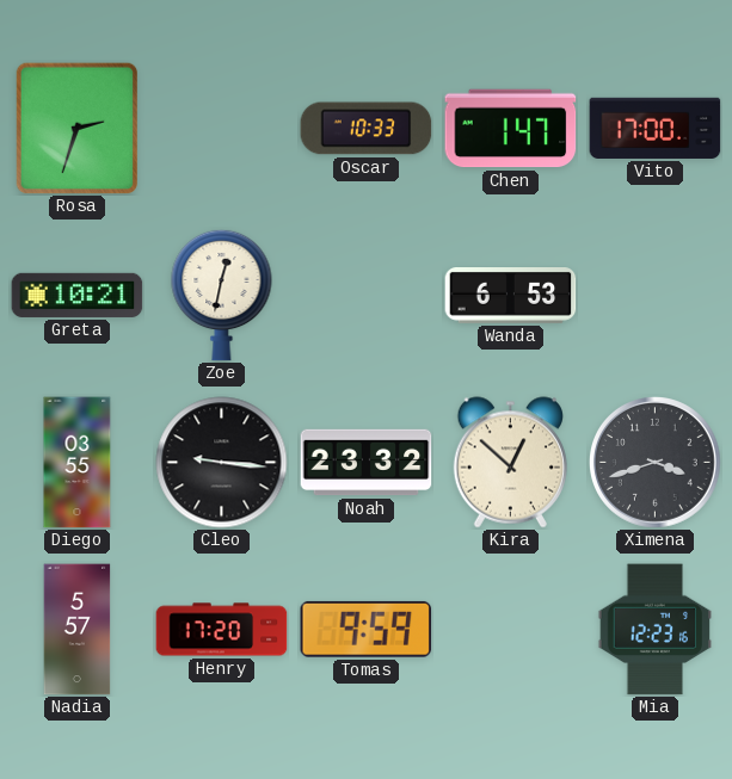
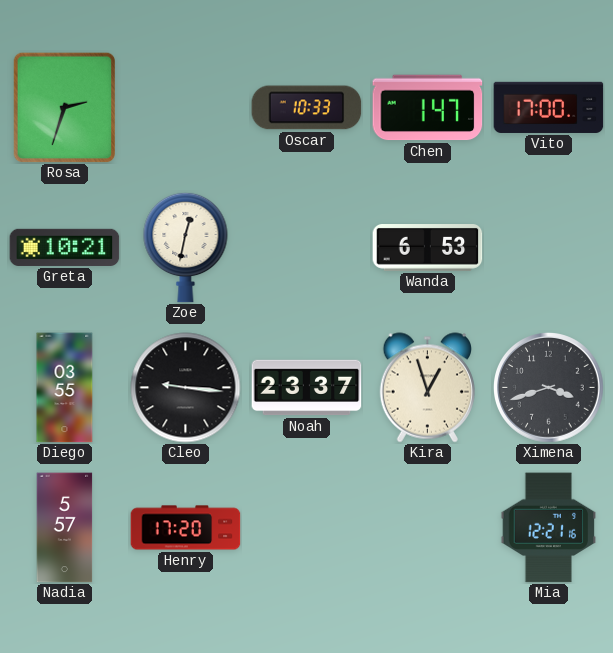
Noah: 23:32 -> 23:37 (307, 388)
Kira: 12:52 -> 12:57 (427, 388)
Tomas: 9:59 -> none (367, 629)
Mia: 12:23 -> 12:21 (549, 528)
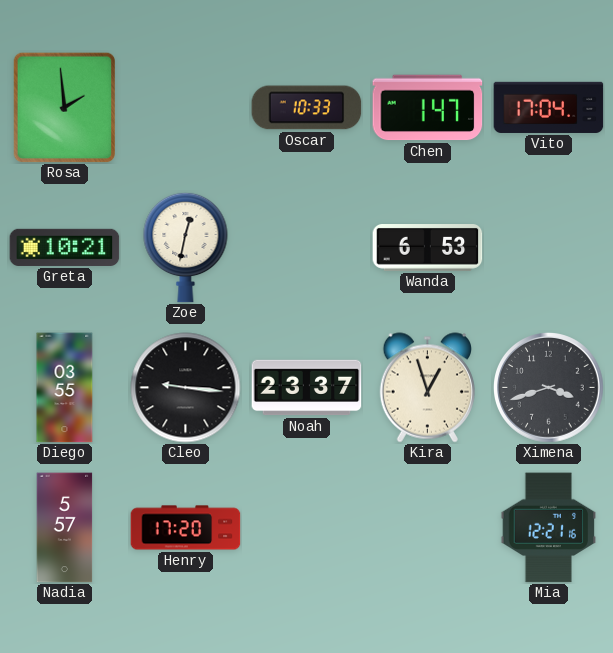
Rosa: 2:33 -> 1:59 (65, 107)
Vito: 17:00 -> 17:04 (549, 107)
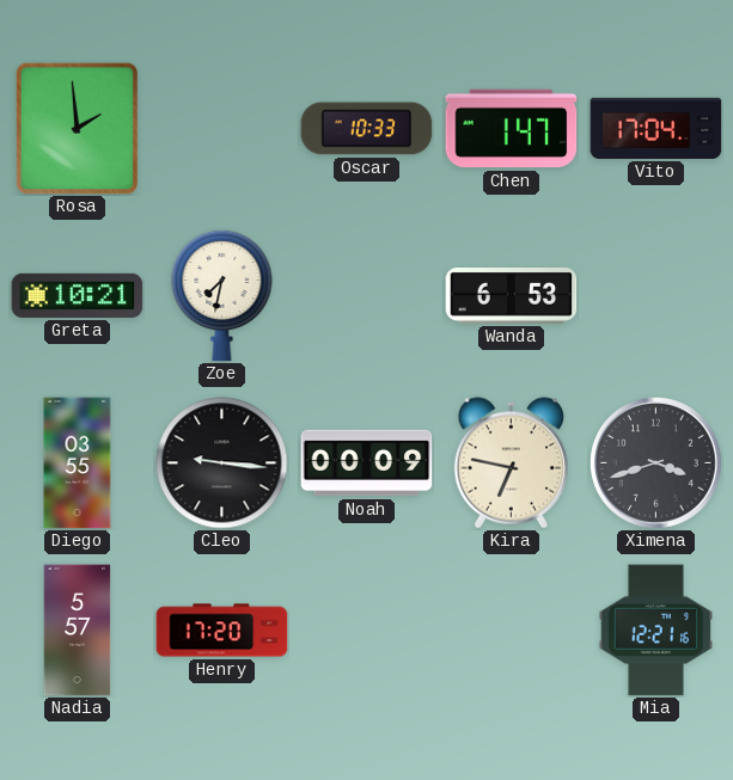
Zoe: 12:32 -> 7:32 (222, 295)
Noah: 23:37 -> 00:09 (367, 463)
Kira: 12:57 -> 6:47 (511, 463)
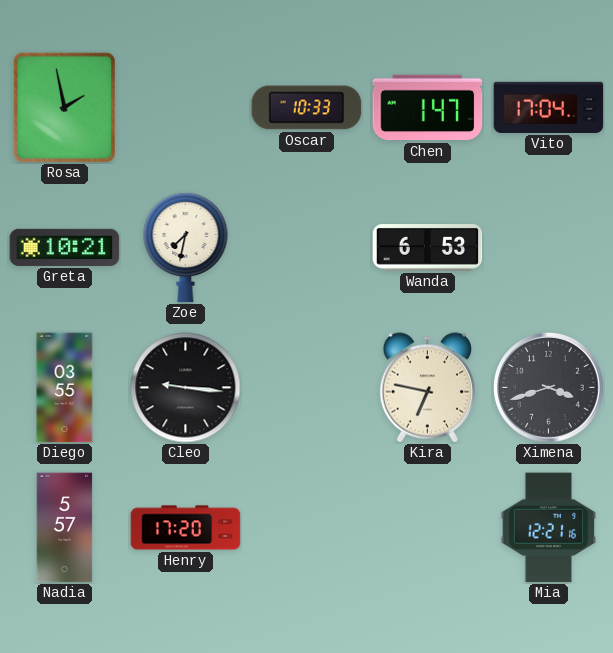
Rosa: 1:59 -> 1:58 (65, 107)
Noah: 00:09 -> none (367, 463)
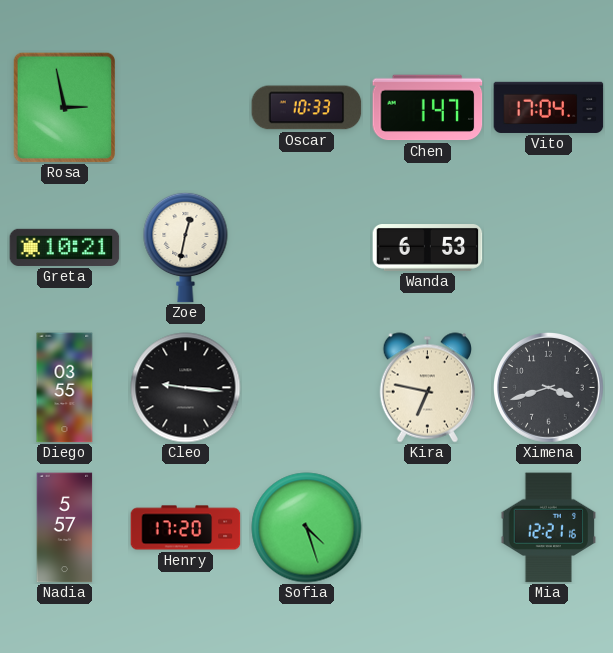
Rosa: 1:58 -> 2:58 (65, 107)
Zoe: 7:32 -> 12:32 (186, 247)
Sofia: none -> 4:27 (307, 528)
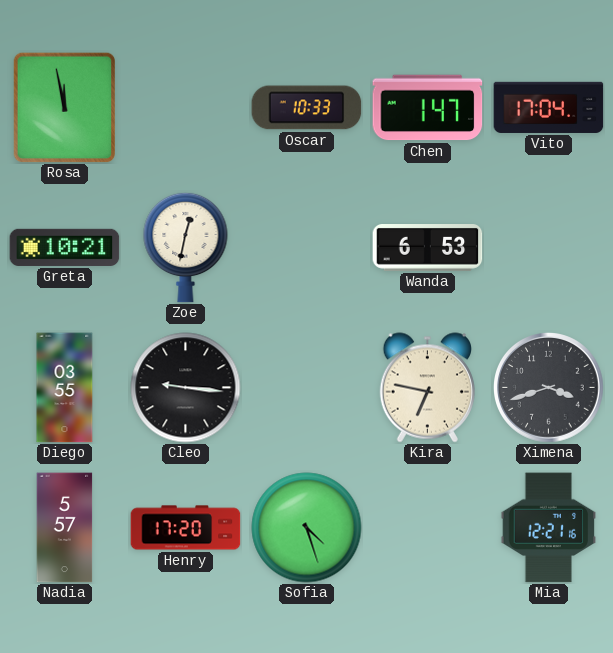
Rosa: 2:58 -> 11:58 (65, 107)
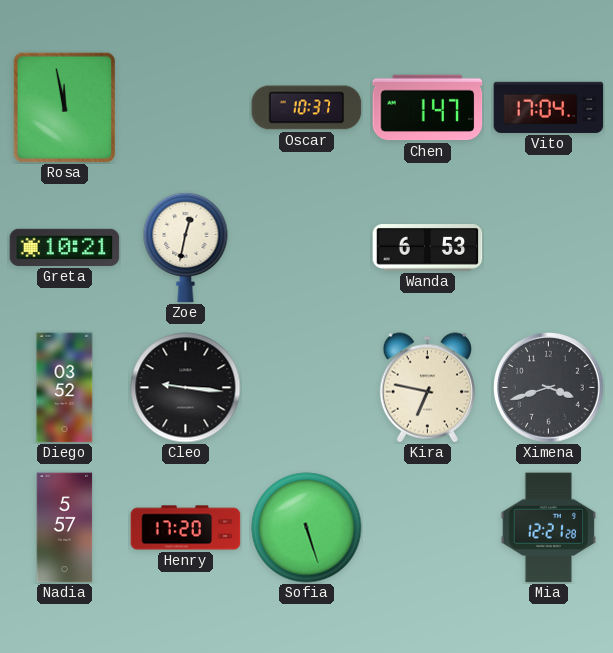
Oscar: 10:33 -> 10:37 (307, 108)
Diego: 03:55 -> 03:52 (65, 388)
Sofia: 4:27 -> 5:27 (307, 528)
Mia: 12:21:16 -> 12:21:28 (549, 528)
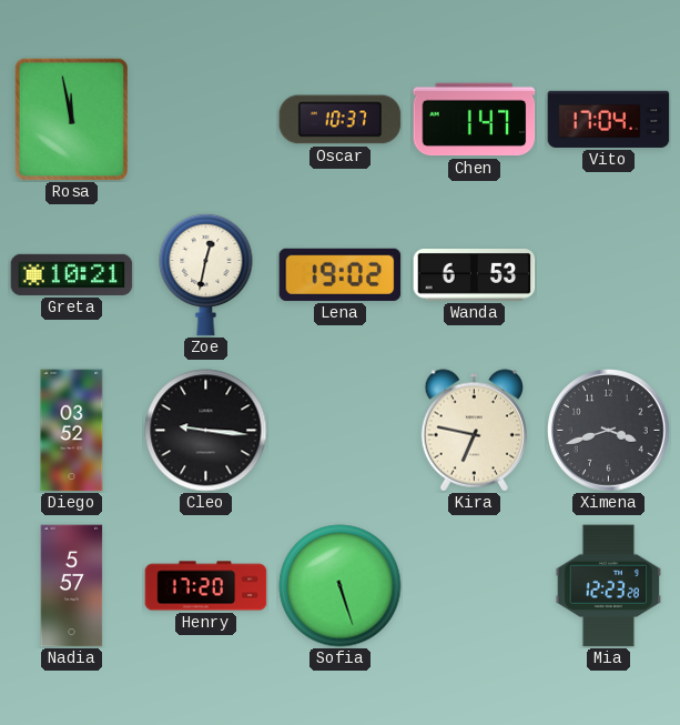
Lena: none -> 19:02 (341, 274)
Mia: 12:21 -> 12:23 (609, 586)
